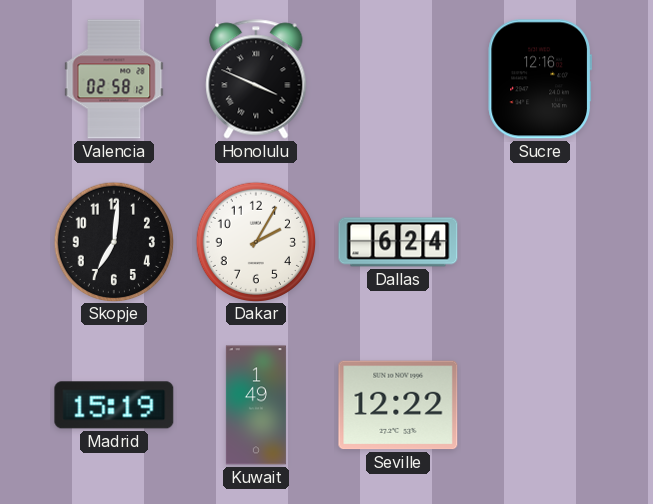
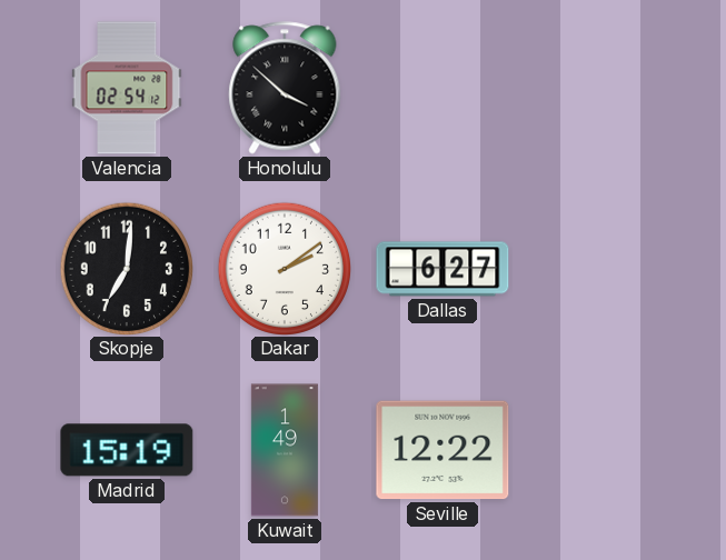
Valencia: 02:58 -> 02:54 (127, 88)
Honolulu: 3:49 -> 3:52 (285, 88)
Sucre: 12:16 -> none (539, 79)
Dakar: 2:05 -> 2:09 (284, 268)
Dallas: 6:24 -> 6:27 (442, 269)
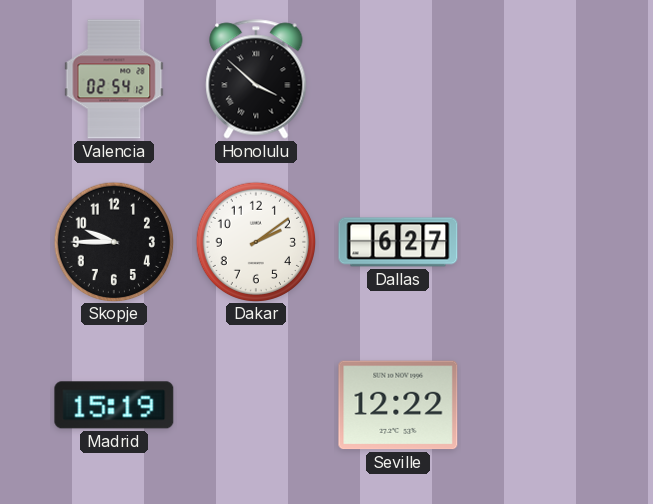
Skopje: 7:01 -> 9:45 (113, 241)
Kuwait: 1:49 -> none (285, 450)
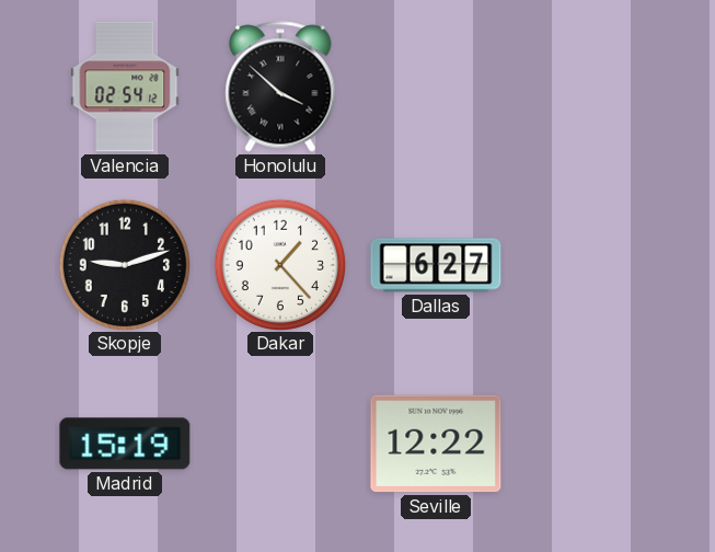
Skopje: 9:45 -> 9:12 (124, 264)
Dakar: 2:09 -> 1:23 (279, 264)
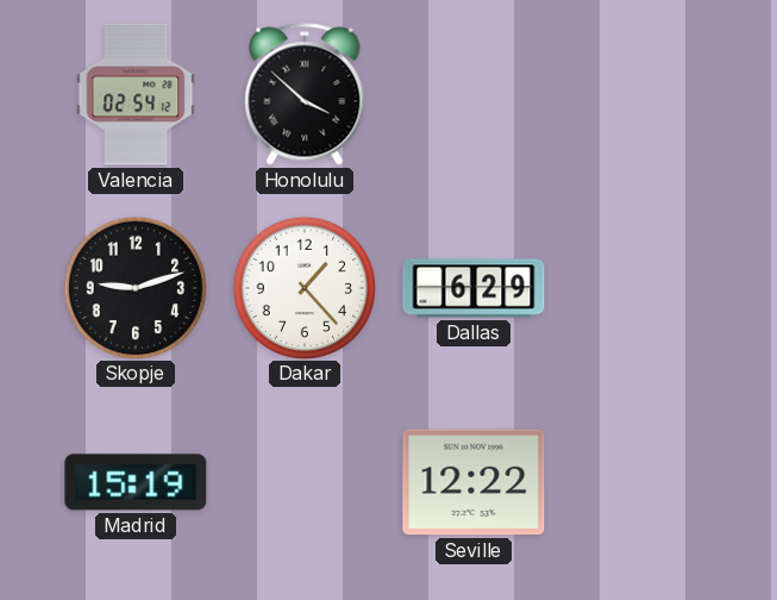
Dallas: 6:27 -> 6:29 (474, 288)
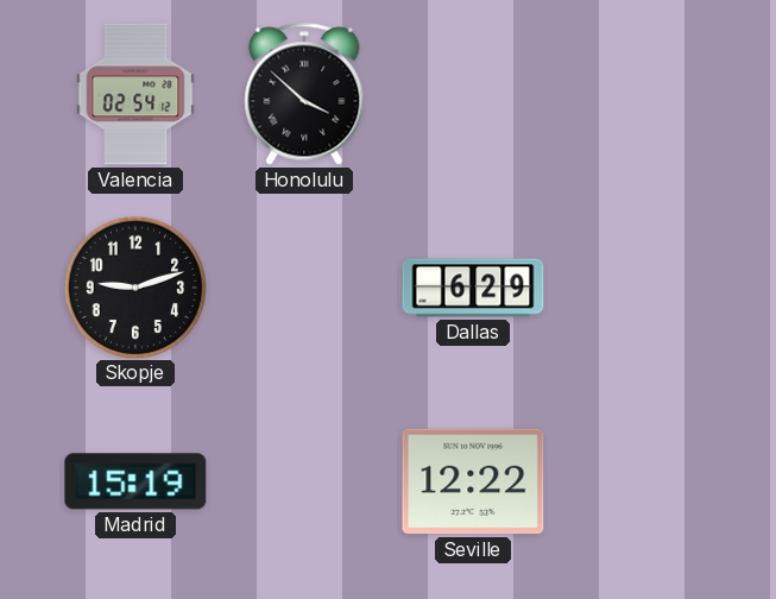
Dakar: 1:23 -> none (303, 287)
